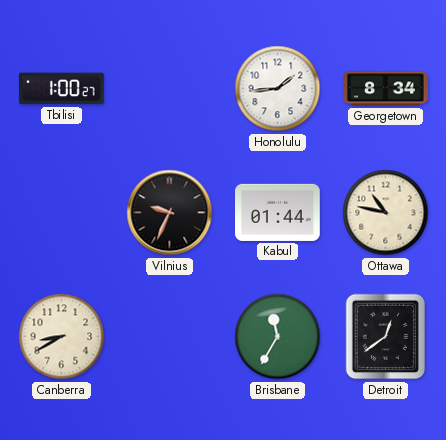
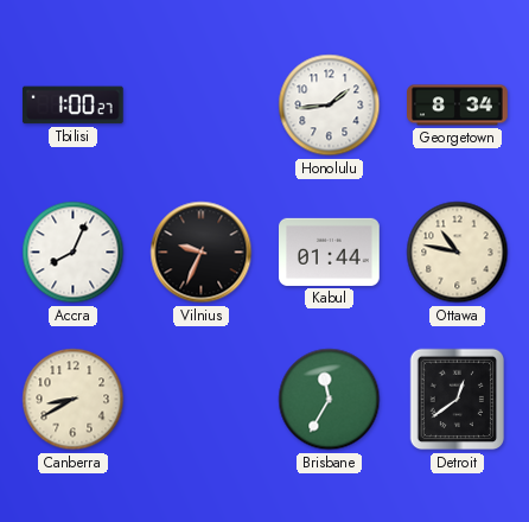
Accra: none -> 8:04 (74, 253)
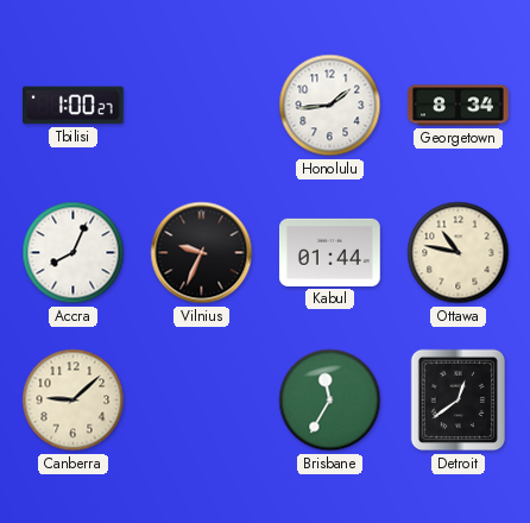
Canberra: 8:40 -> 9:08 (74, 401)
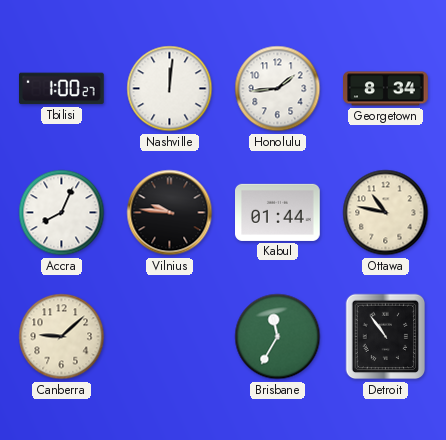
Nashville: none -> 12:01 (170, 89)
Vilnius: 9:34 -> 9:46 (170, 213)
Detroit: 12:39 -> 10:54 (386, 337)
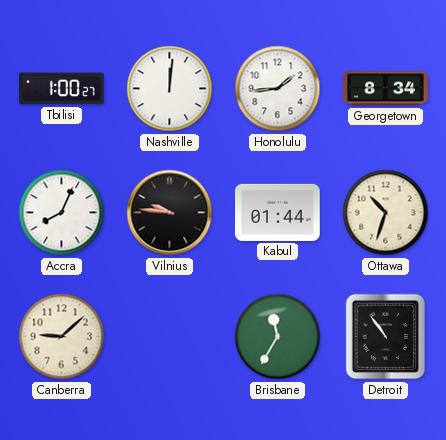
Ottawa: 10:47 -> 10:33 (386, 213)
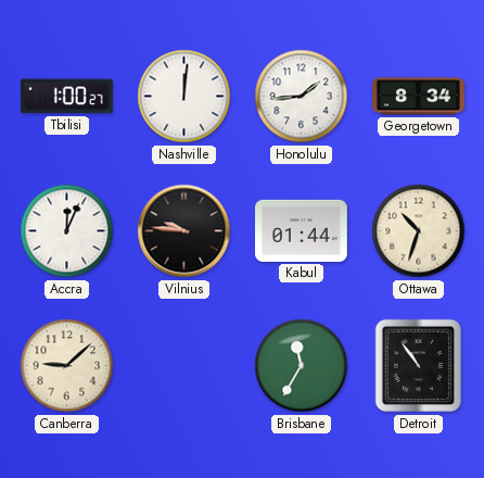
Accra: 8:04 -> 12:04 (67, 231)
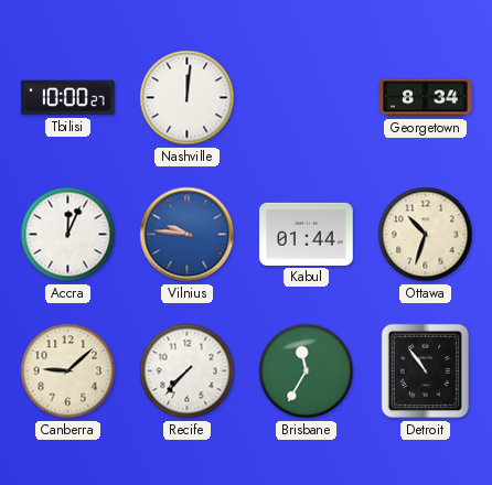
Tbilisi: 1:00 -> 10:00 (67, 98)
Honolulu: 1:44 -> none (302, 97)
Vilnius dial: black -> blue (188, 235)
Recife: none -> 7:37 (188, 371)
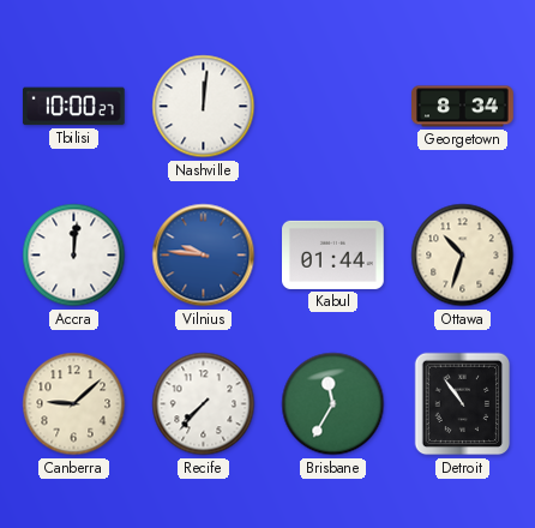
Accra: 12:04 -> 12:01 (74, 256)
